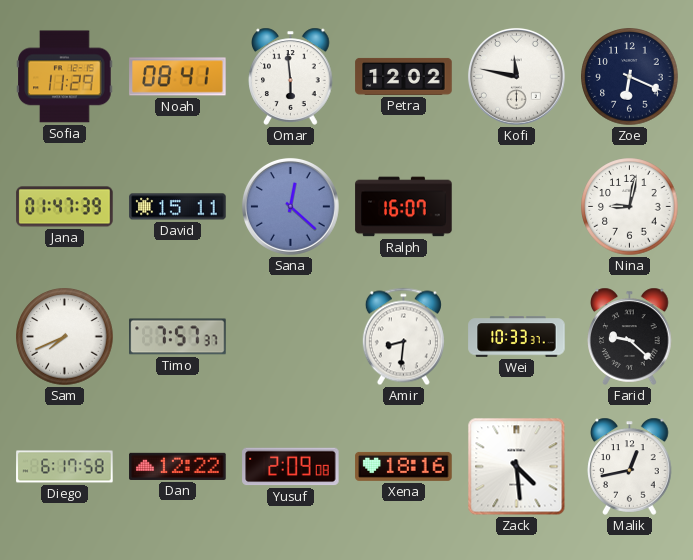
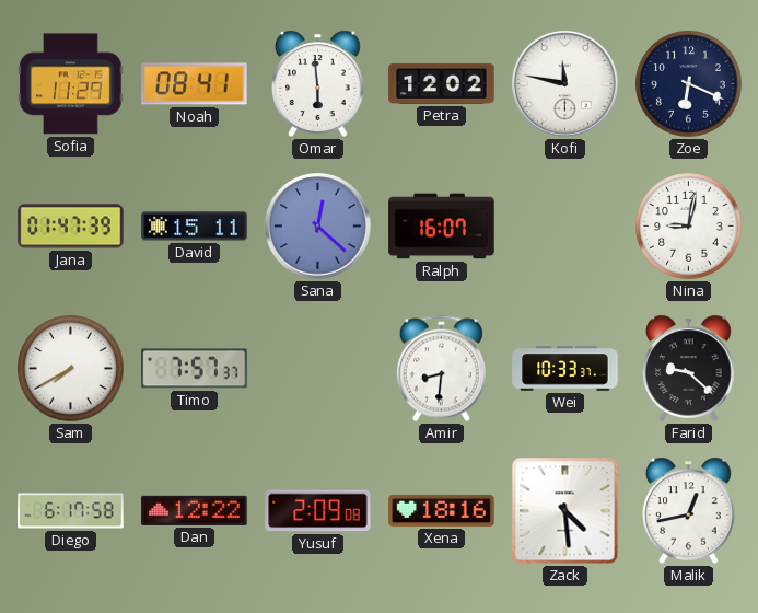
Sam: 7:41 -> 7:40 (71, 369)
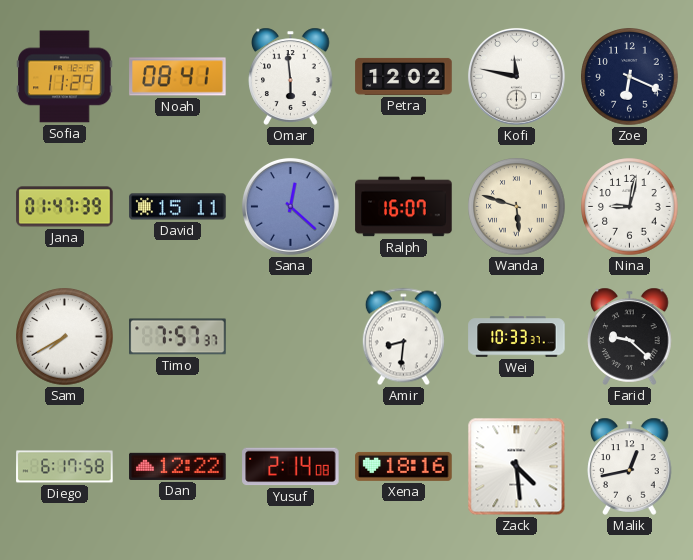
Wanda: none -> 5:48 (517, 207)
Yusuf: 2:09 -> 2:14 (291, 467)
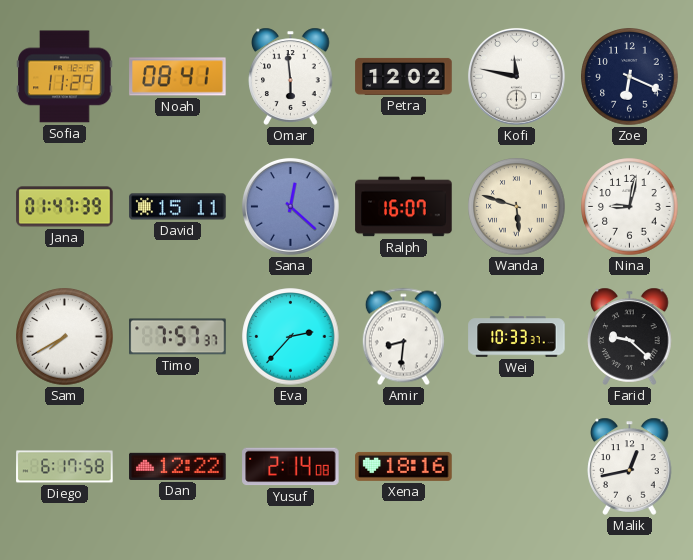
Eva: none -> 2:37 (291, 337)
Zack: 4:29 -> none (517, 467)
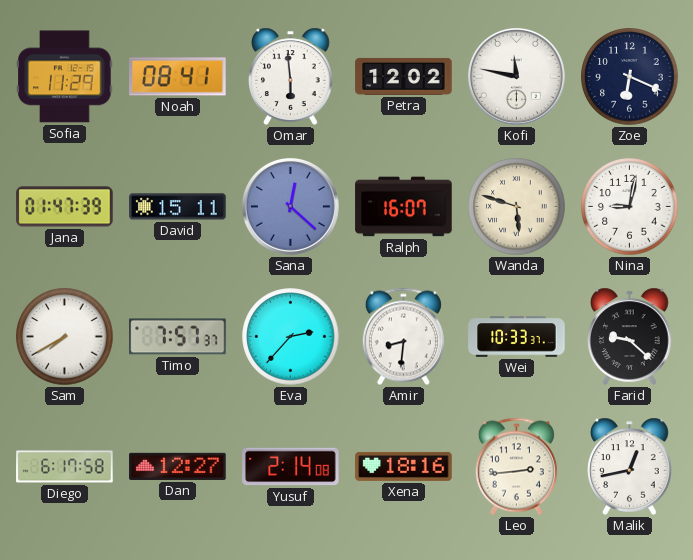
Dan: 12:22 -> 12:27 (178, 466)
Leo: none -> 2:44 (516, 467)
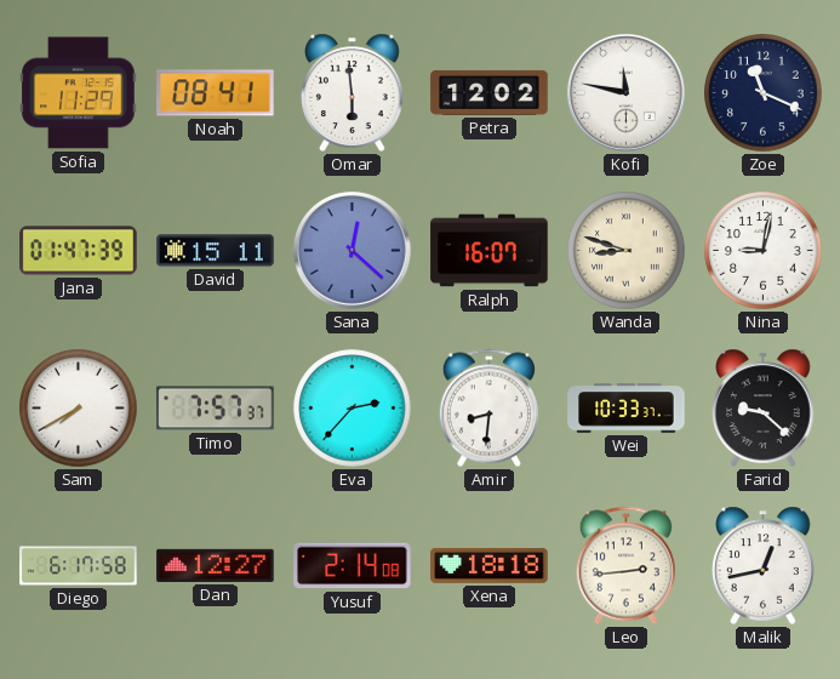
Zoe: 6:19 -> 11:19 (764, 93)
Wanda: 5:48 -> 8:48 (627, 251)
Xena: 18:16 -> 18:18 (490, 565)
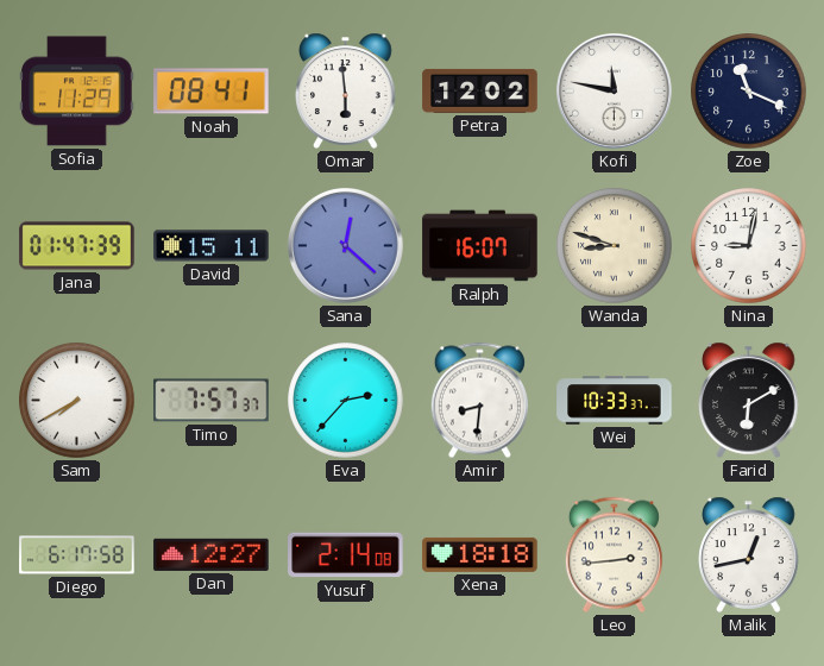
Farid: 9:22 -> 6:10 (749, 400)
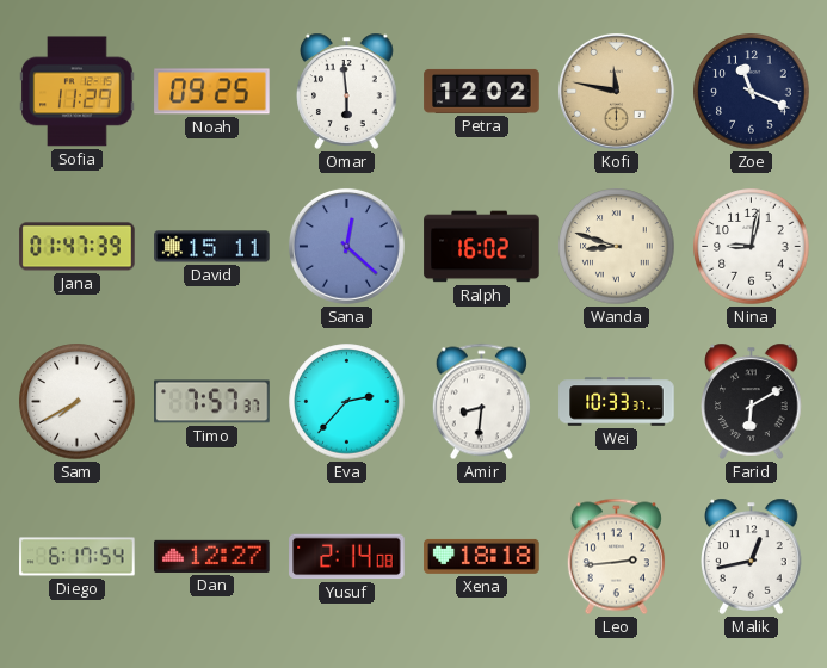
Noah: 08:41 -> 09:25 (212, 92)
Kofi dial: white -> champagne (616, 91)
Ralph: 16:07 -> 16:02 (482, 247)
Diego: 6:17:58 -> 6:17:54 (78, 557)
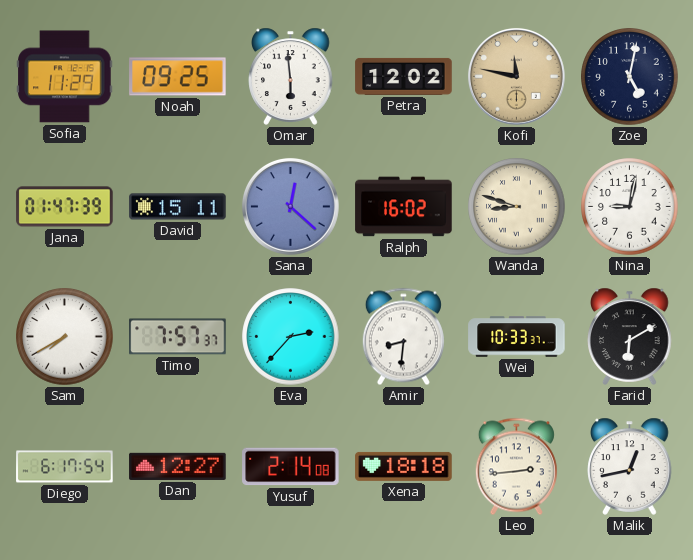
Zoe: 11:19 -> 5:02 (630, 77)
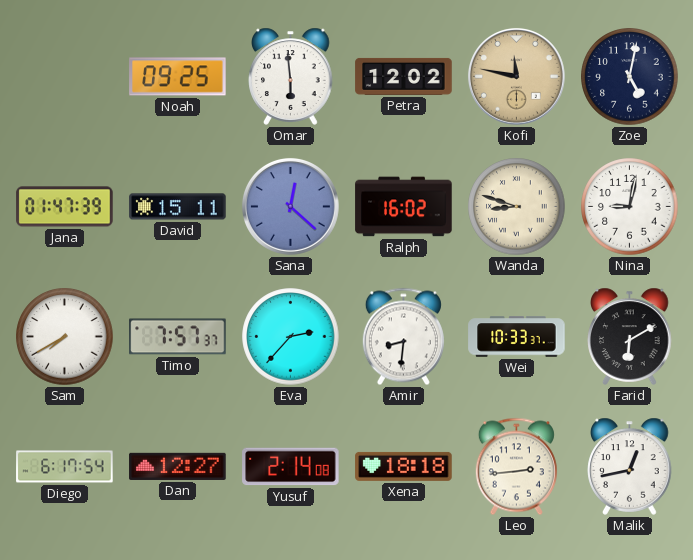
Sofia: 11:29 -> none (65, 77)
